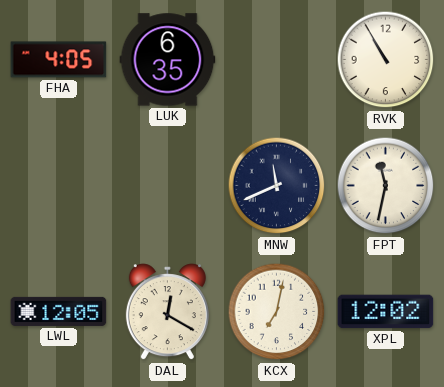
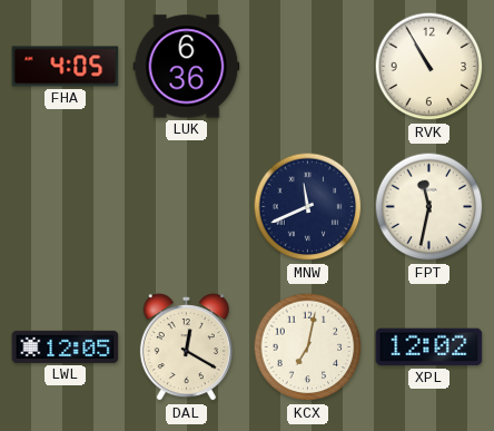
LUK: 6:35 -> 6:36 (187, 67)
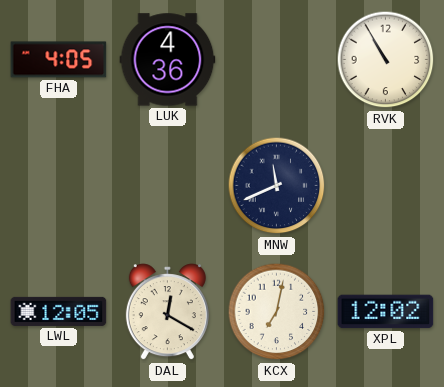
LUK: 6:36 -> 4:36 (168, 60)
FPT: 11:32 -> none (429, 207)
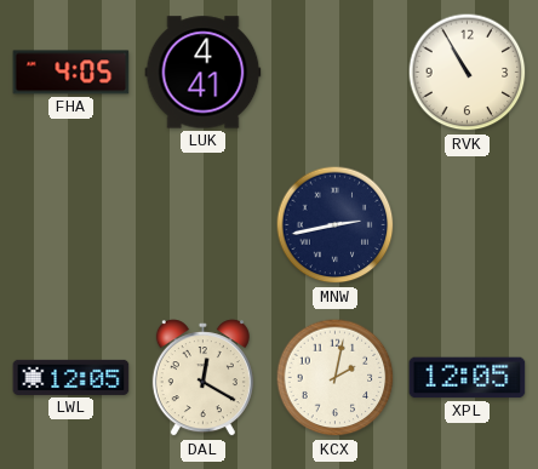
LUK: 4:36 -> 4:41 (204, 73)
MNW: 11:41 -> 2:43 (336, 225)
KCX: 7:02 -> 2:02 (336, 378)
XPL: 12:02 -> 12:05 (468, 378)
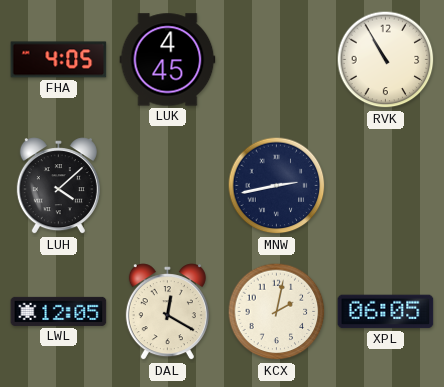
LUK: 4:41 -> 4:45 (168, 60)
LUH: none -> 4:08 (58, 186)
XPL: 12:05 -> 06:05 (386, 312)
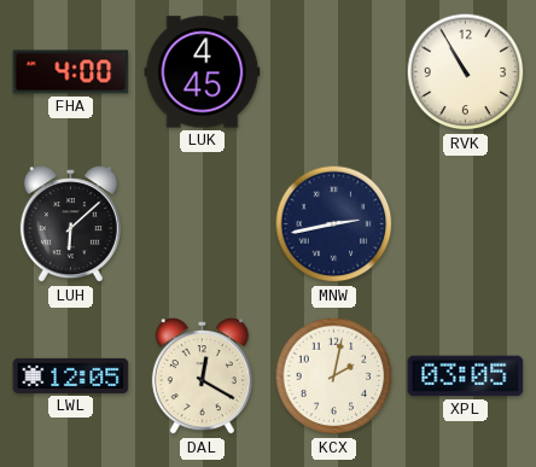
FHA: 4:05 -> 4:00 (71, 72)
LUH: 4:08 -> 6:08 (70, 224)
XPL: 06:05 -> 03:05 (466, 376)
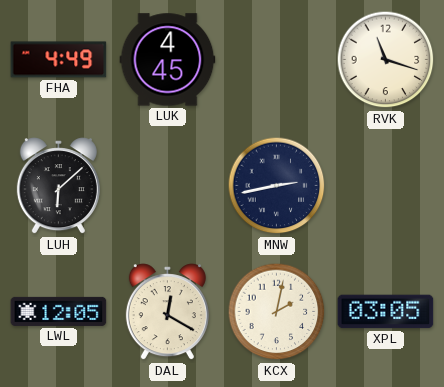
FHA: 4:00 -> 4:49 (59, 60)
RVK: 10:55 -> 11:18 (386, 60)
